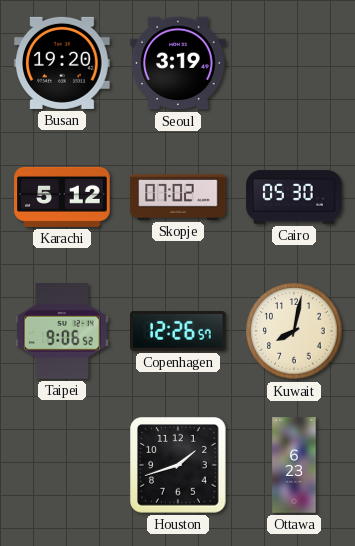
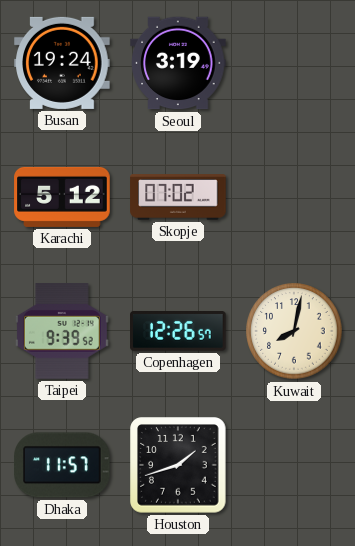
Busan: 19:20 -> 19:24 (62, 63)
Cairo: 05:30 -> none (294, 197)
Taipei: 9:06 -> 9:39 (62, 331)
Dhaka: none -> 11:57 (62, 465)
Ottawa: 6:23 -> none (294, 465)
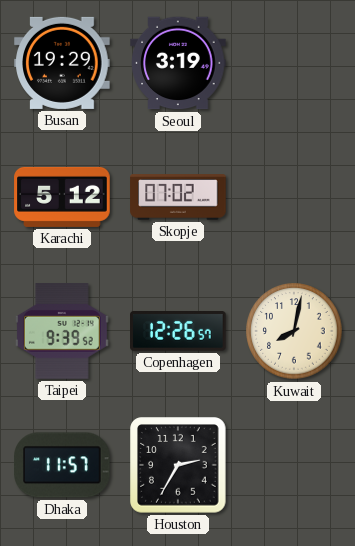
Busan: 19:24 -> 19:29 (62, 63)
Houston: 1:42 -> 2:35 (178, 465)
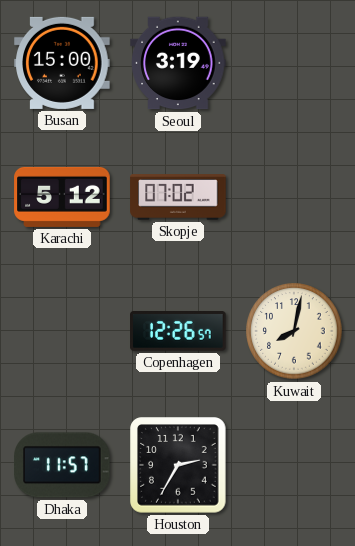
Busan: 19:29 -> 15:00 (62, 63)
Taipei: 9:39 -> none (62, 331)
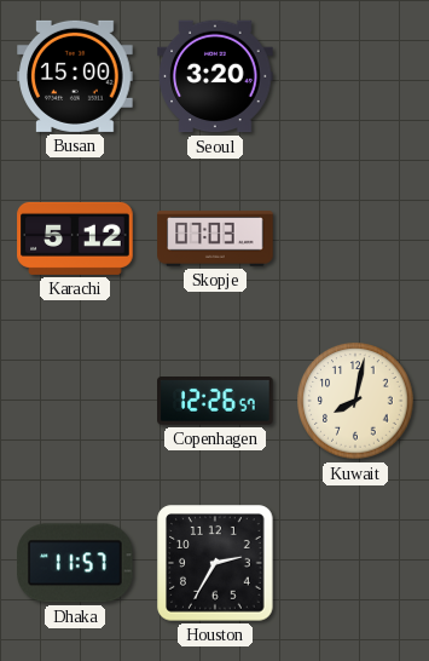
Seoul: 3:19 -> 3:20 (215, 76)
Skopje: 07:02 -> 07:03 (215, 238)
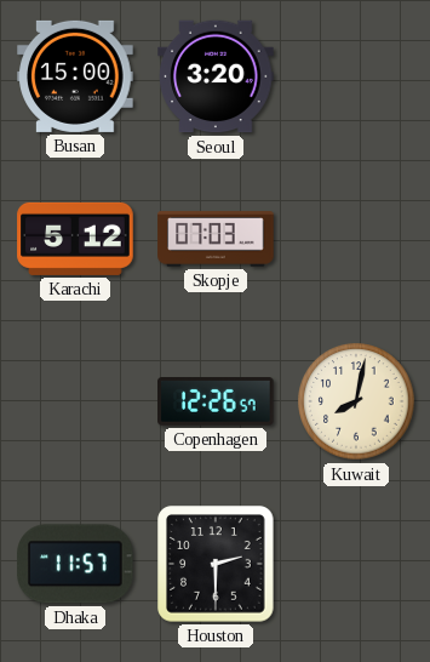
Houston: 2:35 -> 2:30 (216, 564)
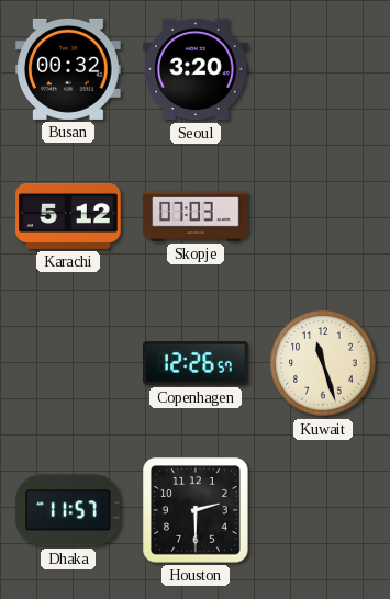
Busan: 15:00 -> 00:32 (68, 69)
Kuwait: 8:02 -> 11:27 (323, 363)
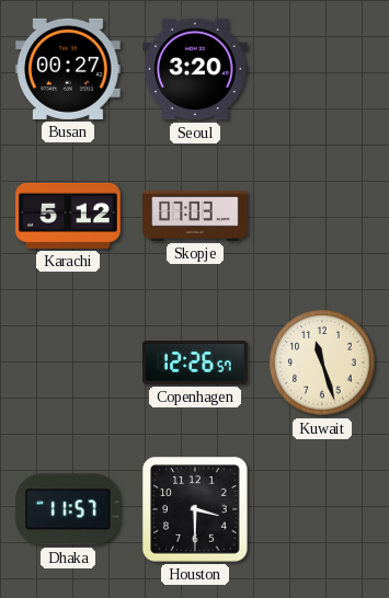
Busan: 00:32 -> 00:27 (68, 69)
Houston: 2:30 -> 3:30 (195, 509)
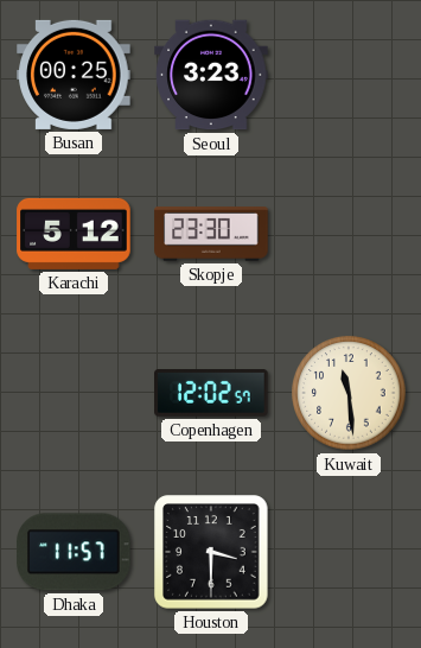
Busan: 00:27 -> 00:25 (74, 75)
Seoul: 3:20 -> 3:23 (211, 75)
Skopje: 07:03 -> 23:30 (211, 234)
Copenhagen: 12:26 -> 12:02 (212, 394)
Kuwait: 11:27 -> 11:29 (349, 393)
